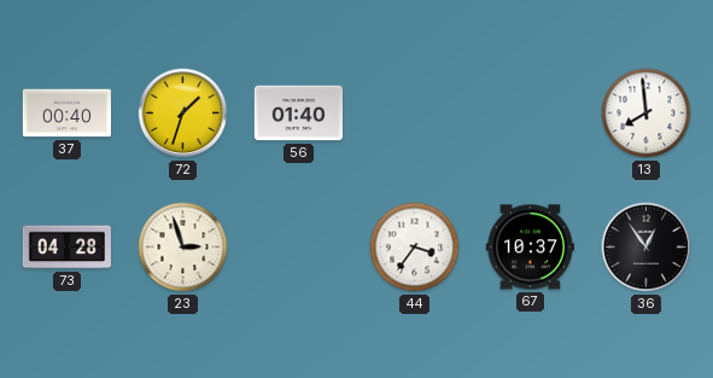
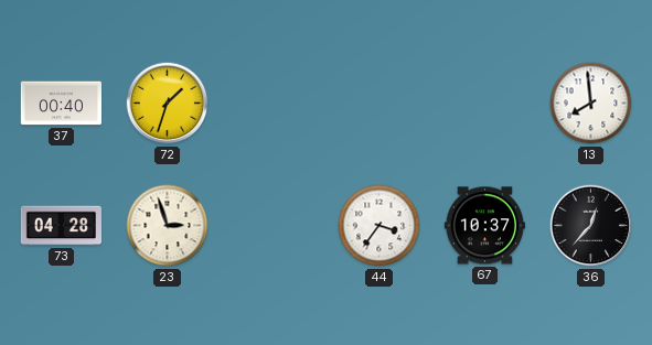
56: 01:40 -> none (298, 114)
36: 12:54 -> 12:37 (591, 226)
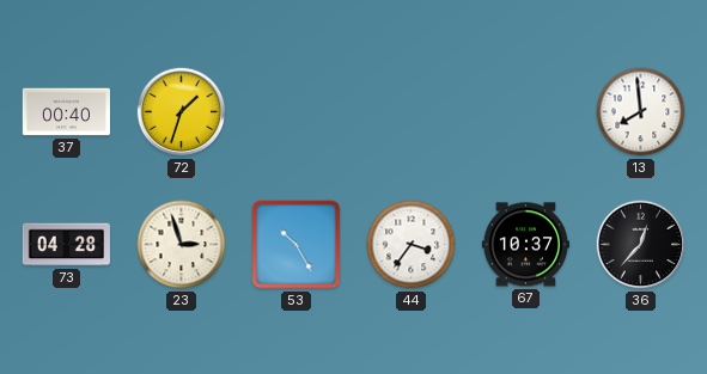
53: none -> 10:25 (297, 245)
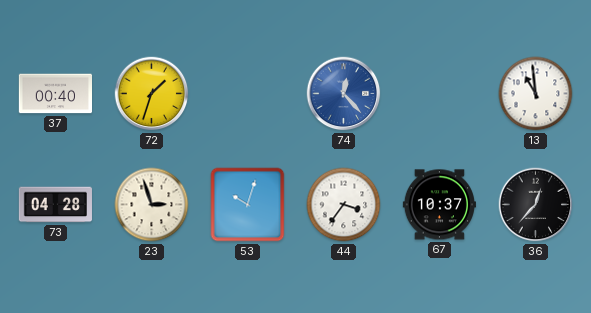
74: none -> 12:23 (344, 94)
13: 7:59 -> 10:59 (536, 94)
53: 10:25 -> 10:03 (248, 205)
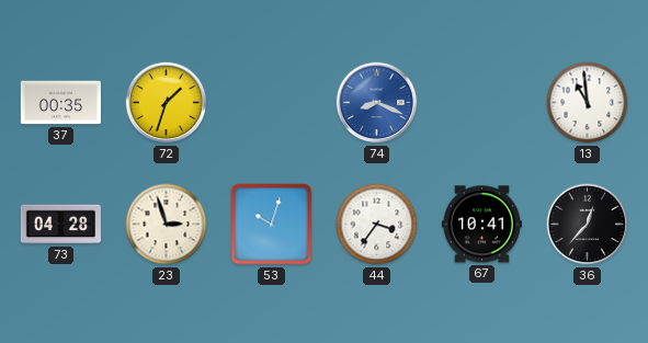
37: 00:40 -> 00:35 (60, 103)
74: 12:23 -> 8:19 (377, 103)
67: 10:37 -> 10:41 (481, 225)
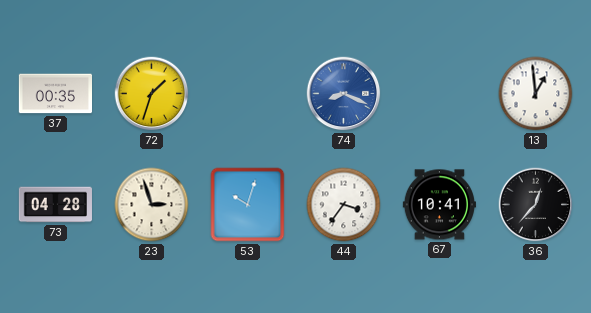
13: 10:59 -> 12:59 (536, 94)
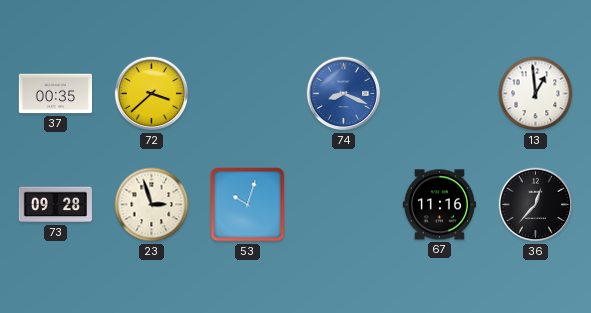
72: 1:33 -> 3:38 (152, 94)
73: 04:28 -> 09:28 (55, 205)
44: 3:36 -> none (344, 205)
67: 10:41 -> 11:16 (439, 205)
